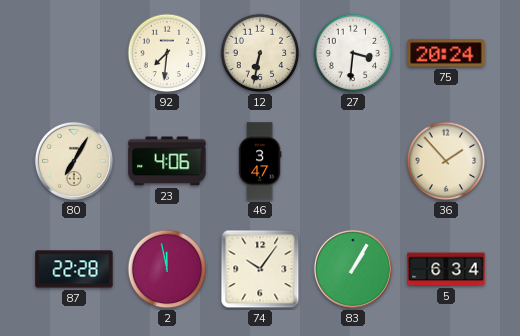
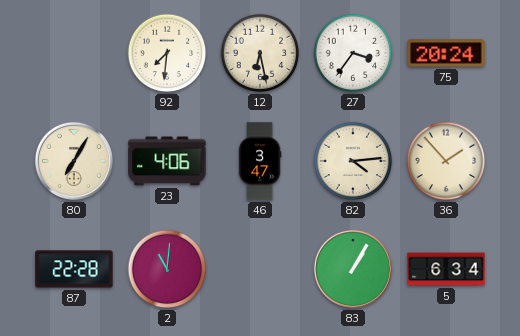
12: 6:32 -> 6:28 (260, 53)
27: 3:31 -> 3:36 (353, 53)
82: none -> 4:14 (353, 161)
2: 11:58 -> 11:01 (167, 269)
74: 10:06 -> none (260, 269)
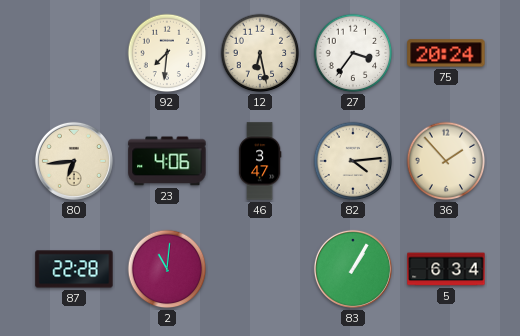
80: 7:05 -> 6:44 (74, 161)
